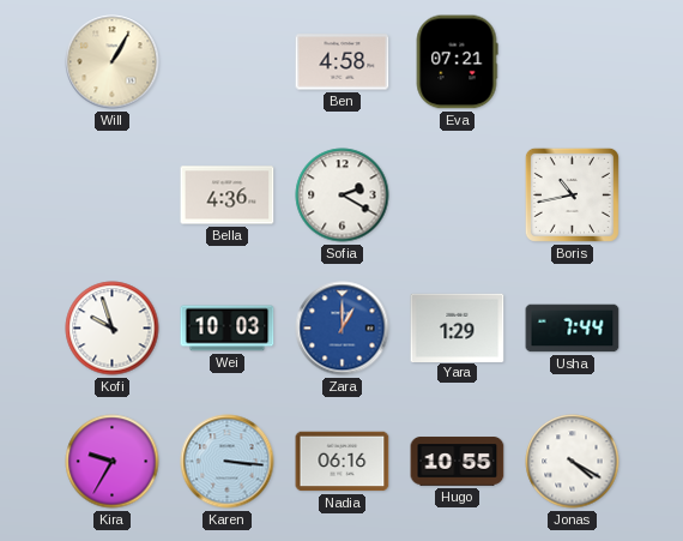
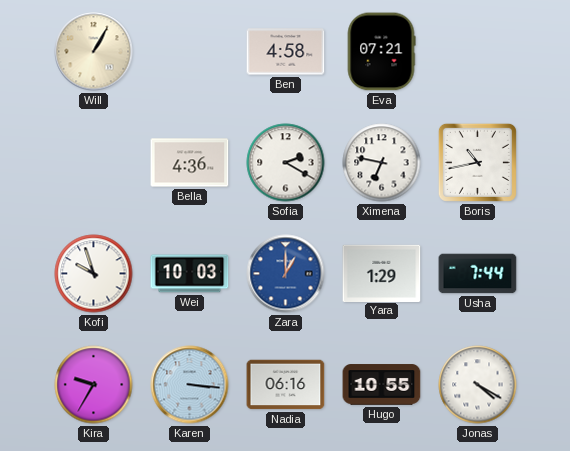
Ximena: none -> 6:47 (382, 163)
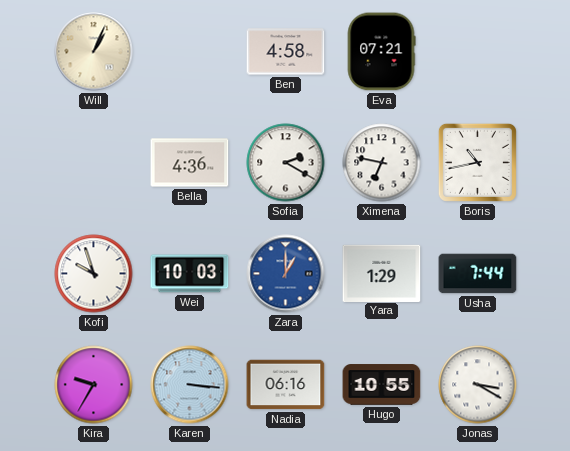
Will: 1:05 -> 1:04 (94, 52)
Jonas: 4:20 -> 3:20 (478, 385)
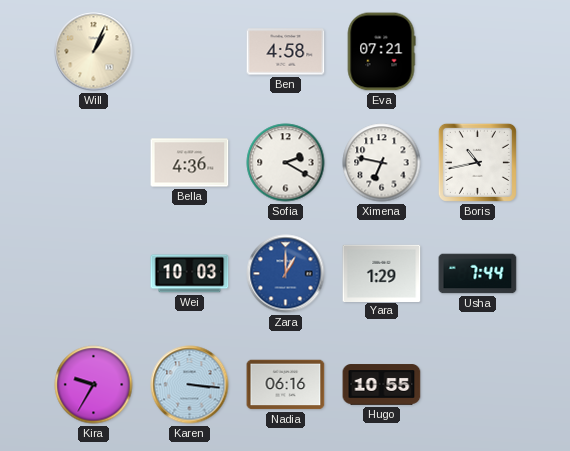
Kofi: 9:57 -> none (94, 274)
Jonas: 3:20 -> none (478, 385)
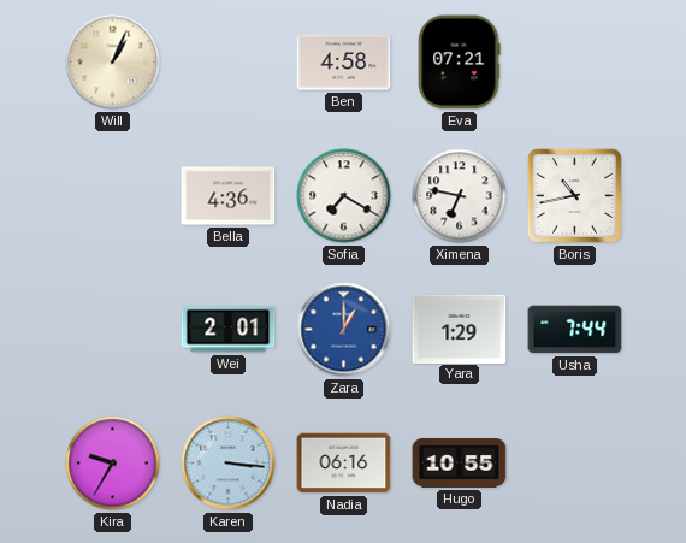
Sofia: 2:20 -> 7:20 (344, 196)
Wei: 10:03 -> 2:01 (229, 330)
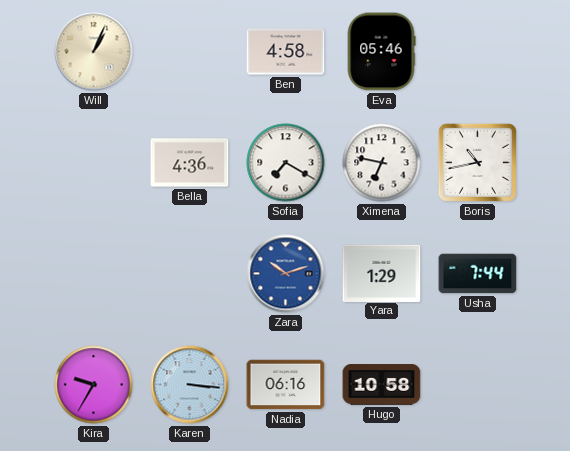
Eva: 07:21 -> 05:46 (381, 52)
Wei: 2:01 -> none (229, 330)
Zara: 1:00 -> 10:12 (286, 274)
Hugo: 10:55 -> 10:58 (382, 385)
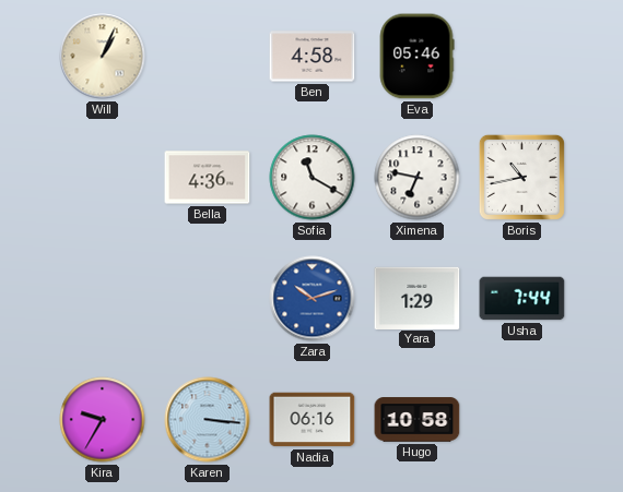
Sofia: 7:20 -> 11:20 (313, 178)
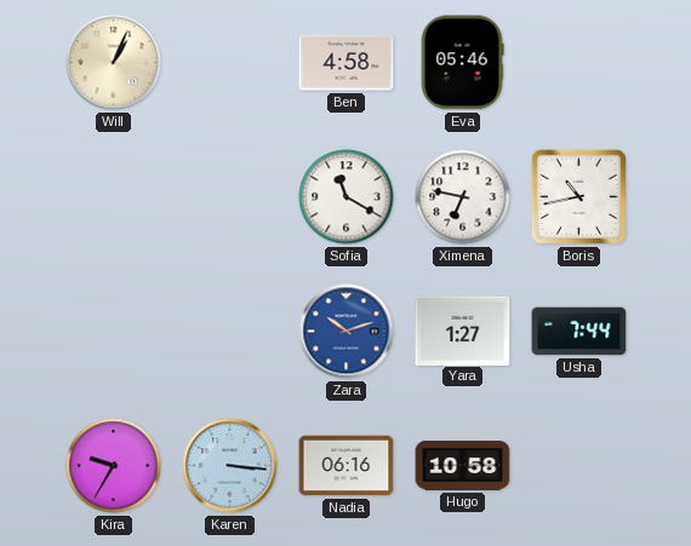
Bella: 4:36 -> none (208, 178)
Yara: 1:29 -> 1:27 (463, 331)
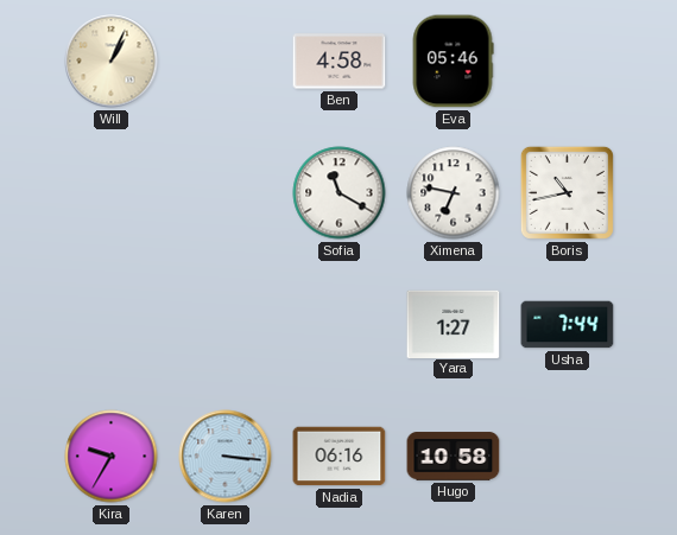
Zara: 10:12 -> none (347, 332)
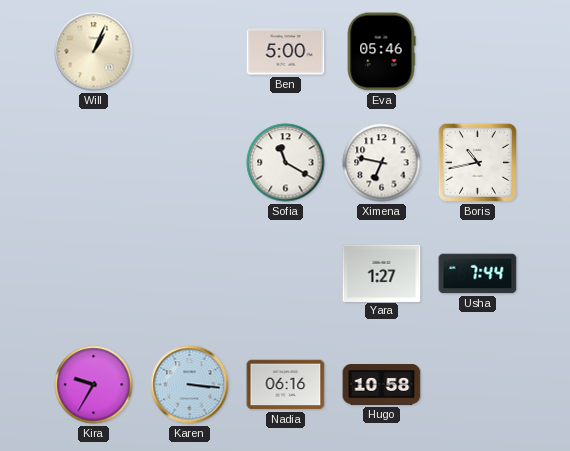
Ben: 4:58 -> 5:00 (286, 52)
